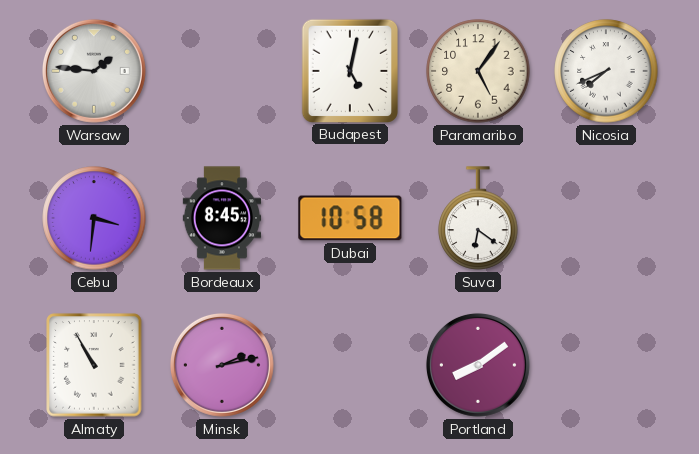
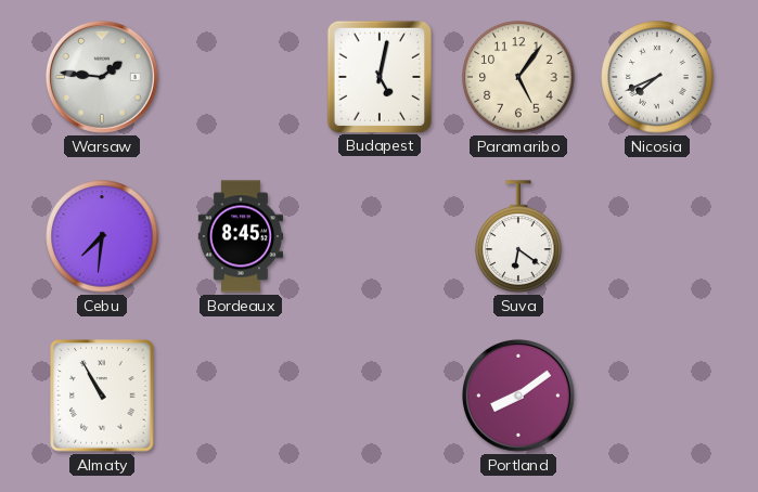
Cebu: 3:31 -> 7:31 (102, 236)
Dubai: 10:58 -> none (350, 218)
Minsk: 2:13 -> none (222, 365)
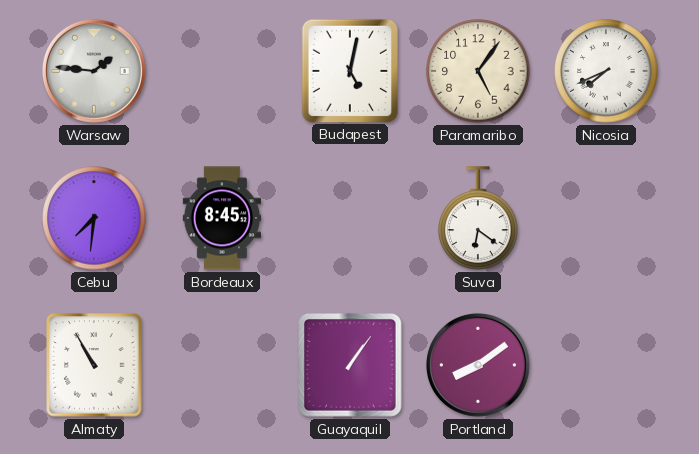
Guayaquil: none -> 1:06 (351, 366)
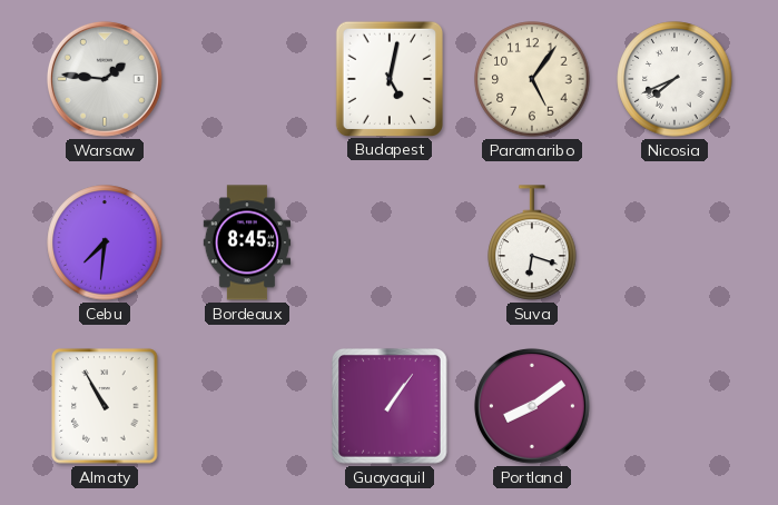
Suva: 6:21 -> 6:18 (532, 242)
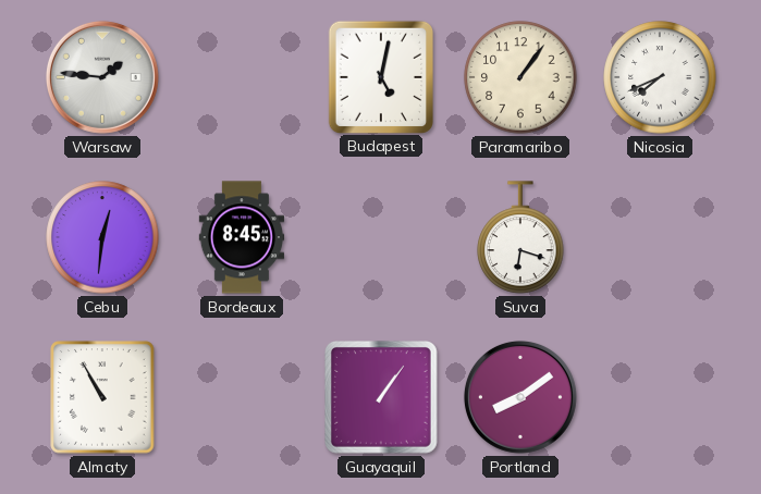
Paramaribo: 5:06 -> 1:06 (520, 77)
Cebu: 7:31 -> 12:31 (102, 237)
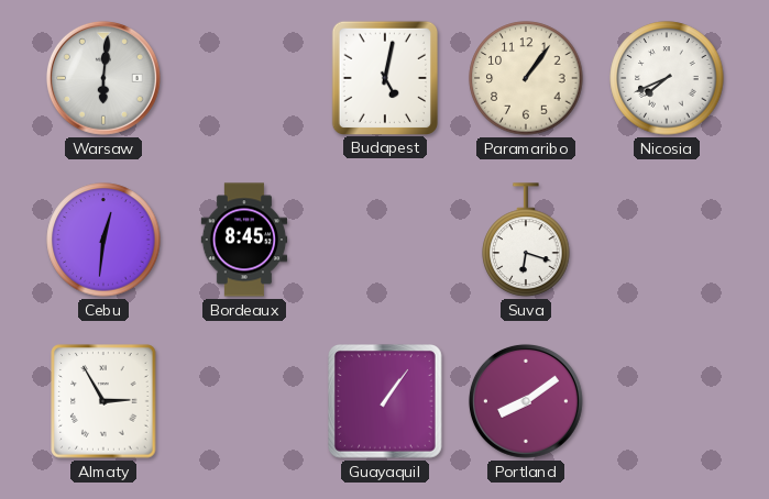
Warsaw: 1:46 -> 6:01 (103, 78)
Almaty: 10:55 -> 2:55 (103, 401)
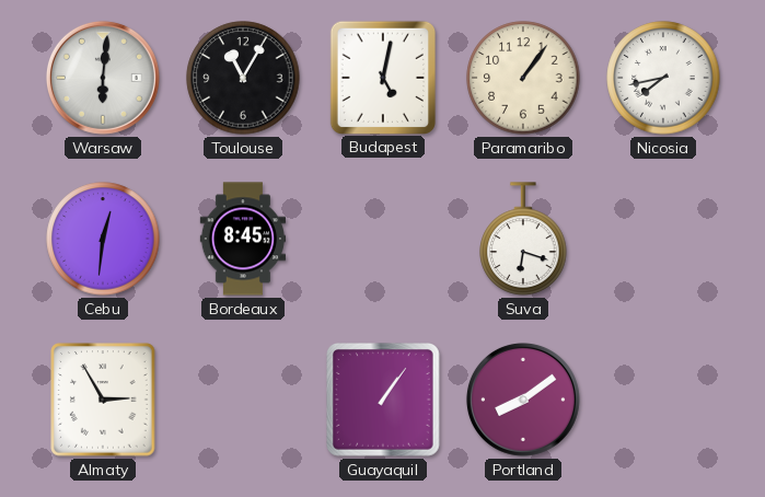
Toulouse: none -> 11:05 (243, 78)
Nicosia: 7:41 -> 7:43 (663, 78)
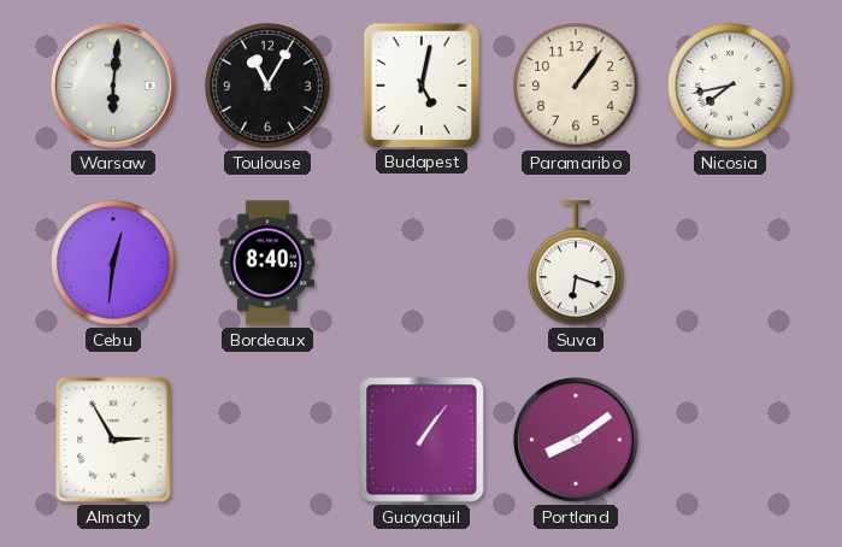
Bordeaux: 8:45 -> 8:40 (267, 263)
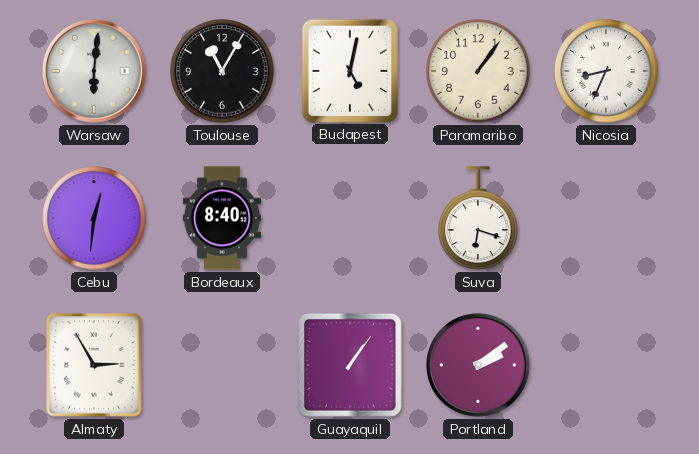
Nicosia: 7:43 -> 8:34 (606, 71)
Portland: 8:09 -> 2:09 (478, 365)
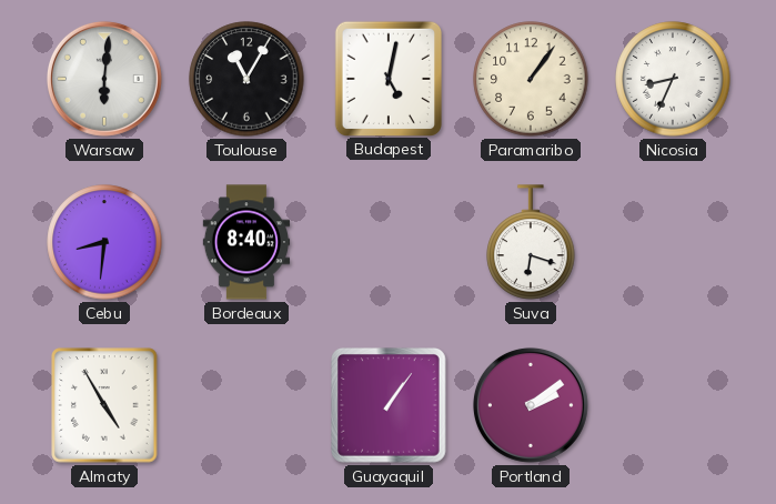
Cebu: 12:31 -> 8:31 (104, 242)
Almaty: 2:55 -> 4:55 (104, 405)
